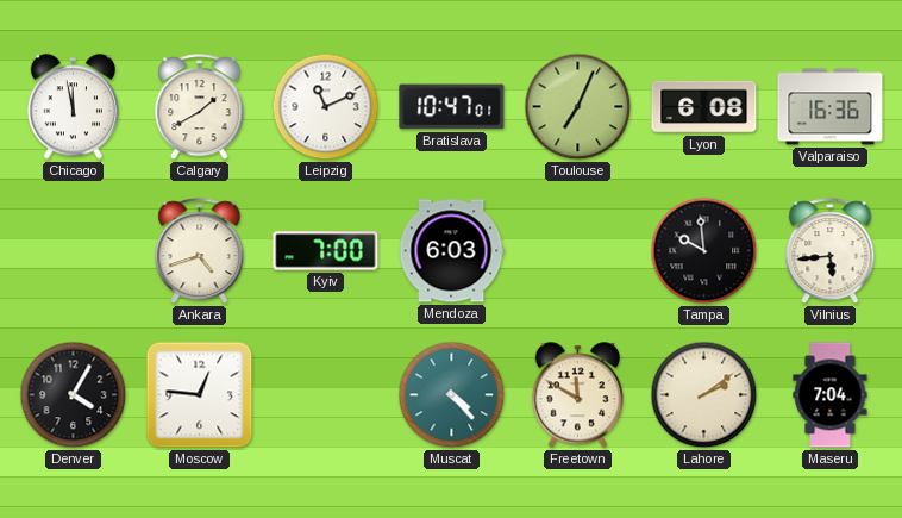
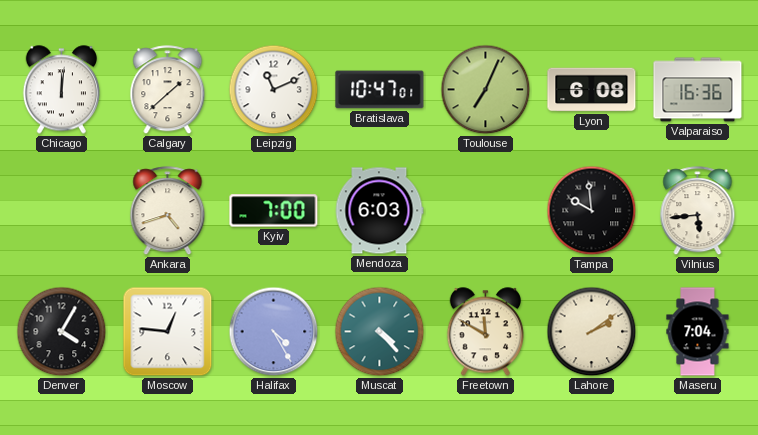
Chicago: 11:58 -> 12:01 (61, 90)
Calgary: 1:40 -> 1:38 (168, 90)
Halifax: none -> 4:25 (274, 332)
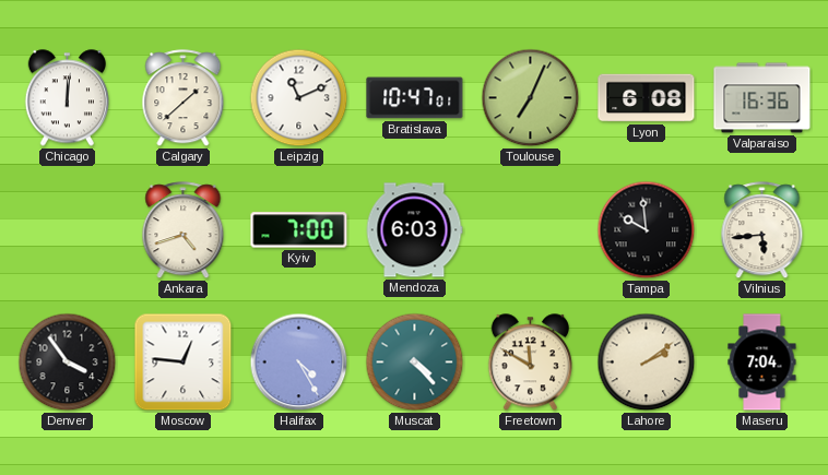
Denver: 4:05 -> 3:54 (68, 363)
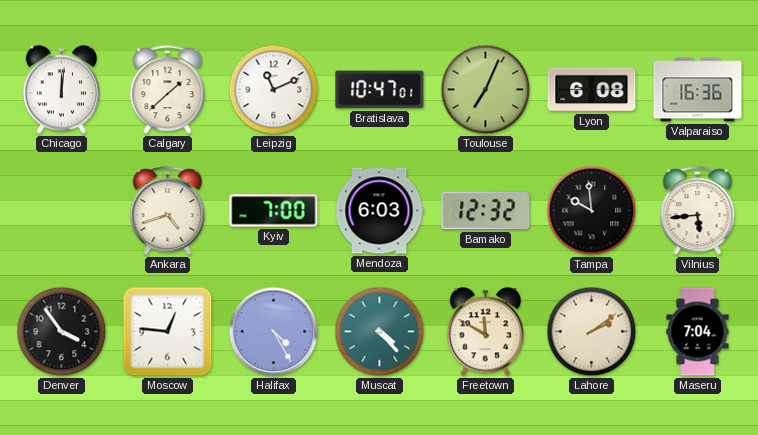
Bamako: none -> 12:32 (486, 211)
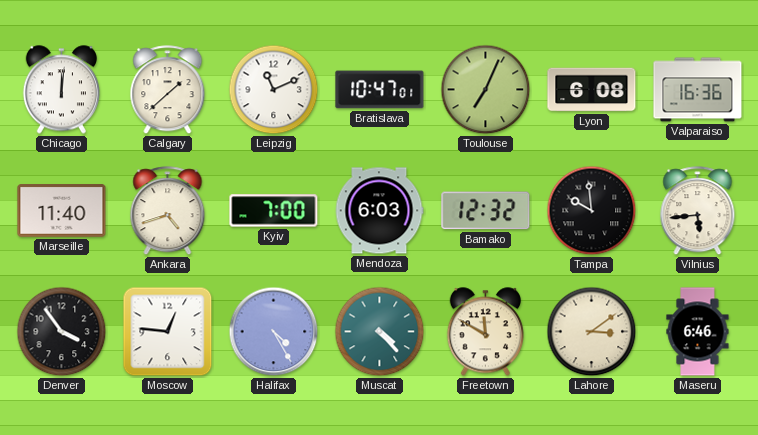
Marseille: none -> 11:40 (62, 211)
Lahore: 2:09 -> 3:09 (592, 332)
Maseru: 7:04 -> 6:46 (698, 332)
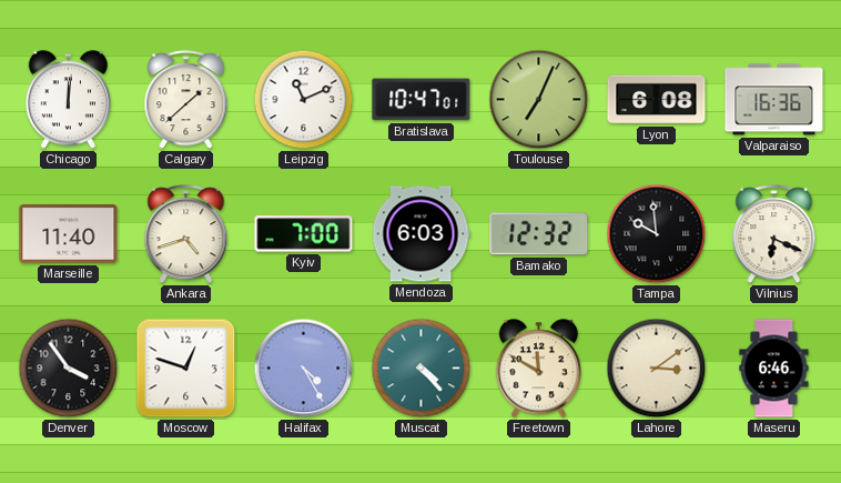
Vilnius: 5:44 -> 6:19 (774, 234)
Moscow: 12:46 -> 12:48 (186, 369)
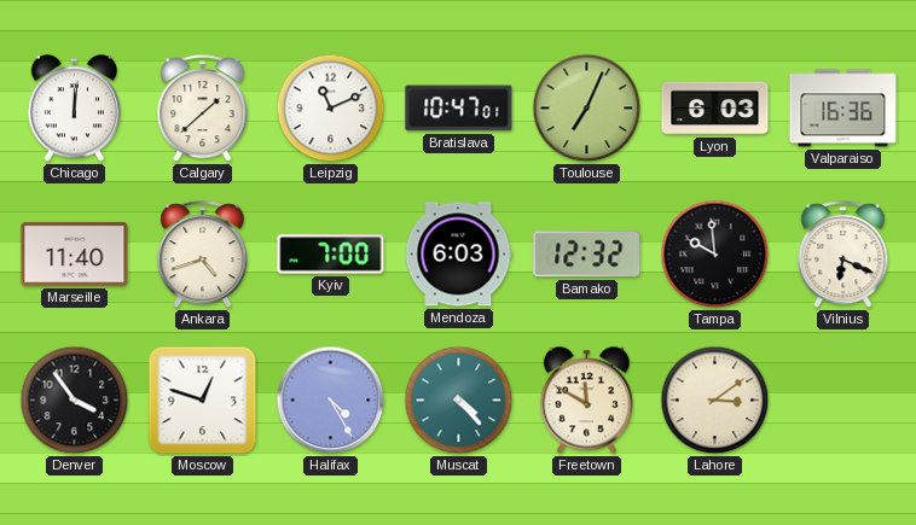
Lyon: 6:08 -> 6:03 (715, 109)
Maseru: 6:46 -> none (774, 369)
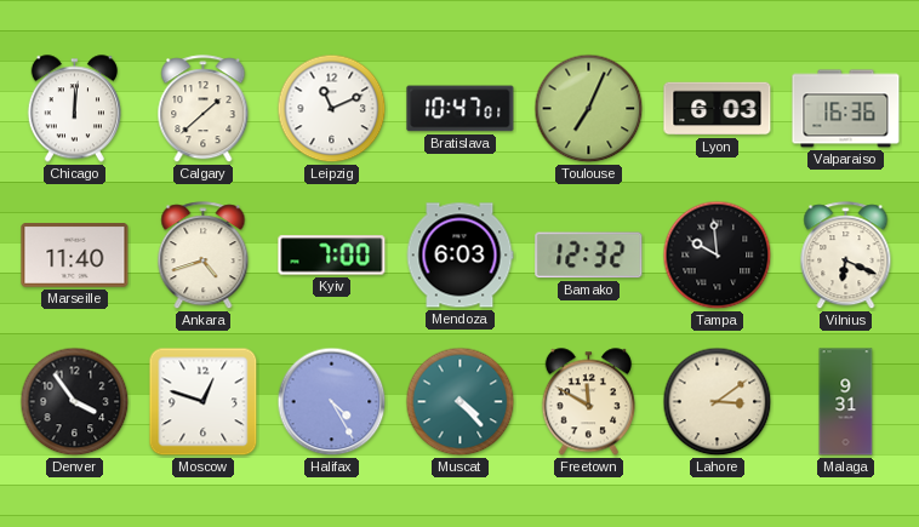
Malaga: none -> 9:31 (846, 402)
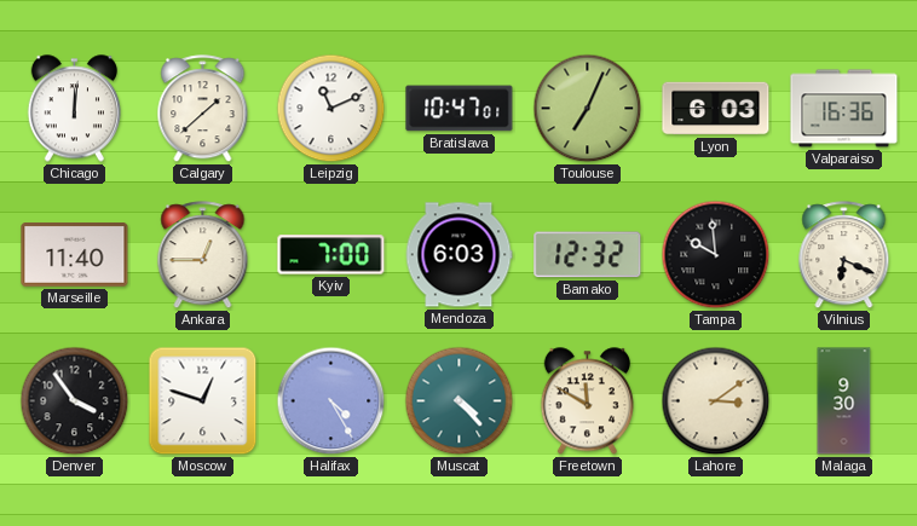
Ankara: 4:42 -> 12:45 (203, 255)
Malaga: 9:31 -> 9:30 (844, 401)
